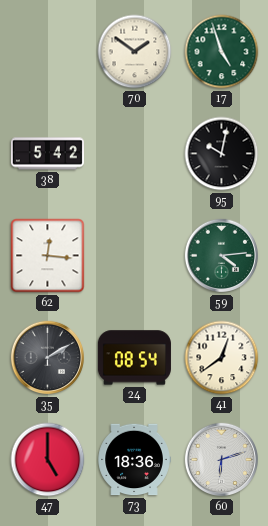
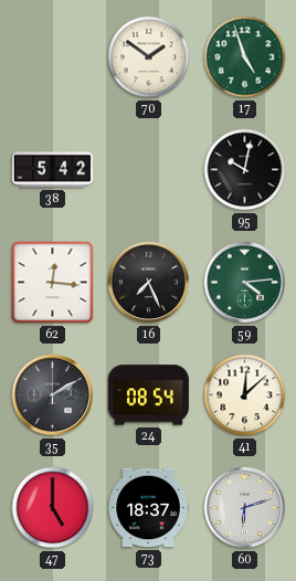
16: none -> 7:26 (149, 283)
41: 12:39 -> 12:08 (245, 395)
73: 18:36 -> 18:37 (148, 508)
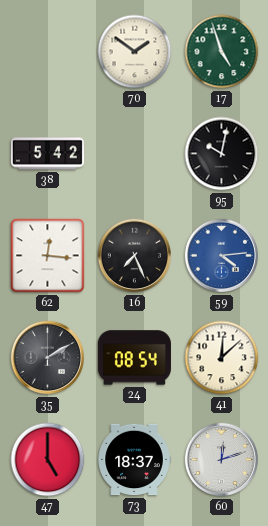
59 dial: green -> blue (222, 256)
60: 6:12 -> 12:12 (222, 460)
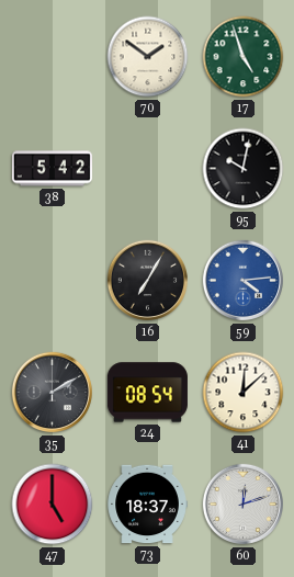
62: 12:16 -> none (48, 256)
16: 7:26 -> 7:05 (148, 281)
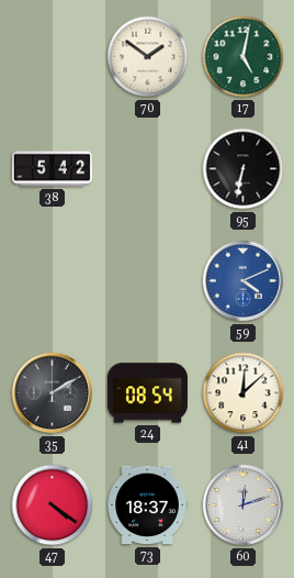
17: 4:57 -> 5:02 (244, 57)
95: 10:02 -> 6:32 (244, 169)
16: 7:05 -> none (148, 281)
59: 4:14 -> 4:11 (244, 281)
47: 5:00 -> 4:21 (53, 505)
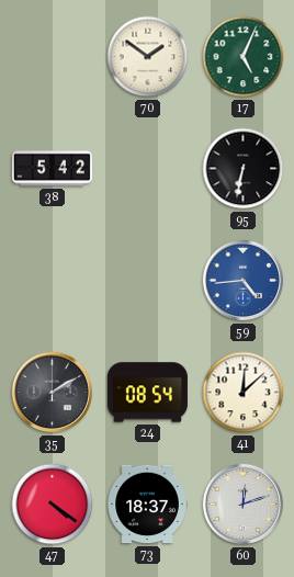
17: 5:02 -> 5:04 (244, 57)
59: 4:11 -> 4:44 (244, 281)
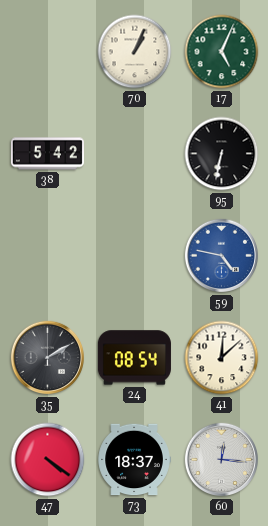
70: 1:51 -> 1:04 (135, 52)
59: 4:44 -> 4:47 (222, 256)
60: 12:12 -> 12:16 (222, 460)
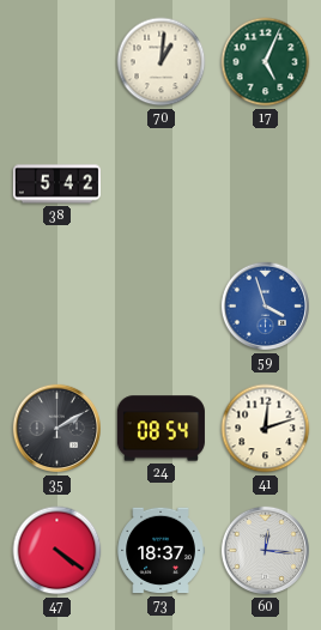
70: 1:04 -> 1:01 (162, 62)
95: 6:32 -> none (222, 154)
59: 4:47 -> 3:57 (266, 307)
41: 12:08 -> 12:12 (266, 429)
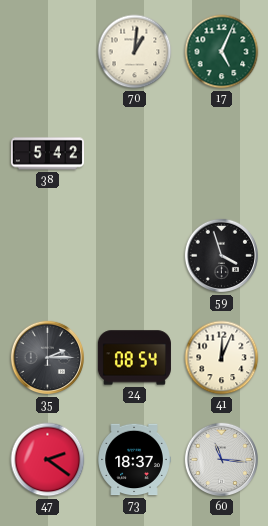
59 dial: blue -> black (222, 256)
35: 2:10 -> 2:15 (48, 358)
41: 12:12 -> 12:04 (222, 358)
47: 4:21 -> 2:21 (48, 460)
60: 12:16 -> 11:16 (222, 460)
